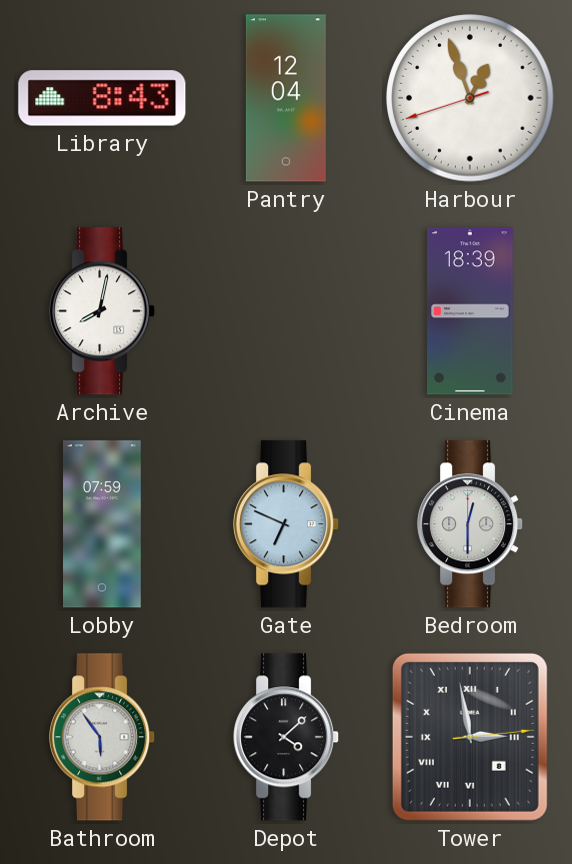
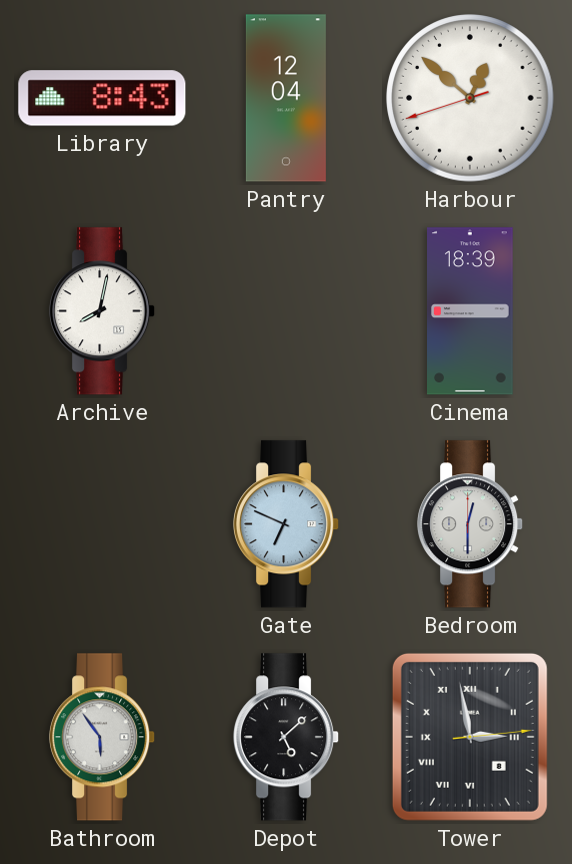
Harbour: 12:56 -> 12:51 (470, 98)
Lobby: 07:59 -> none (103, 524)
Depot: 4:08 -> 5:08 (287, 737)
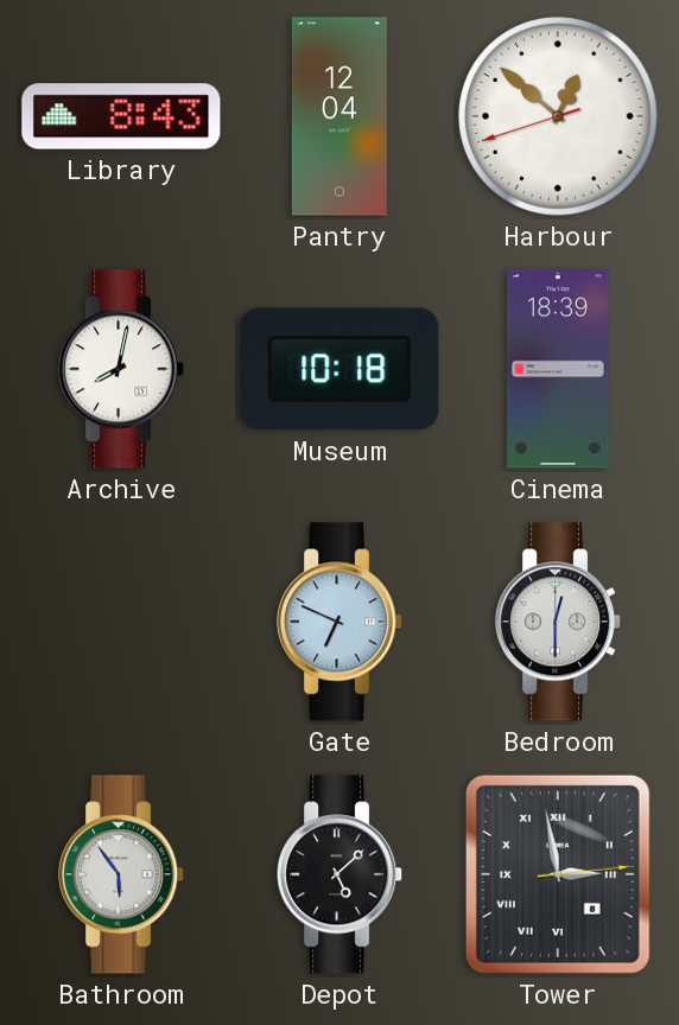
Museum: none -> 10:18 (339, 369)
